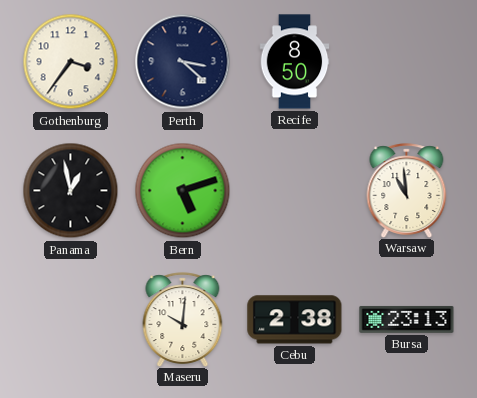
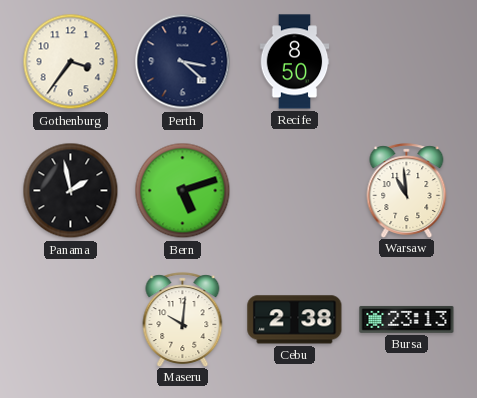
Panama: 12:58 -> 1:58 (71, 191)
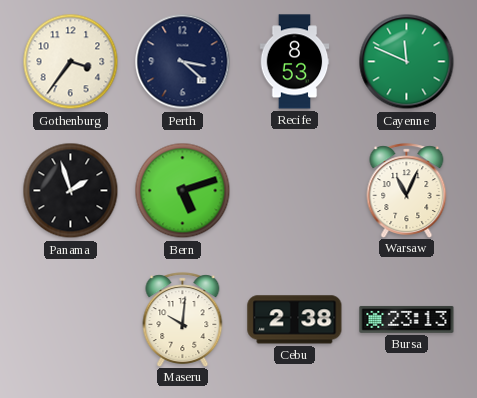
Recife: 8:50 -> 8:53 (295, 62)
Cayenne: none -> 11:49 (407, 62)
Panama: 1:58 -> 1:57 (71, 191)
Warsaw: 10:59 -> 11:04 (407, 190)
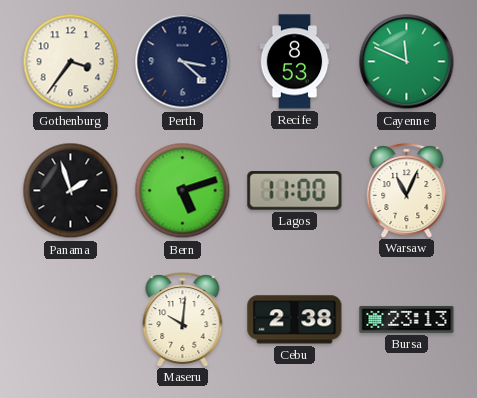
Lagos: none -> 11:00 (295, 191)
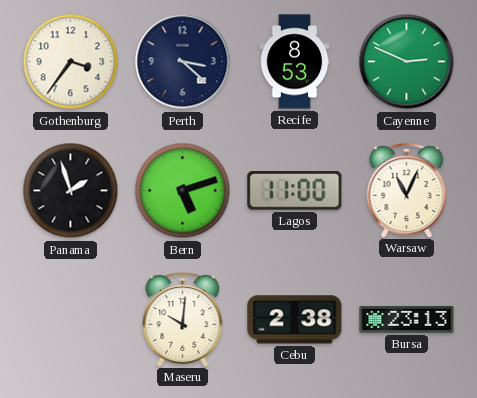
Cayenne: 11:49 -> 2:49 (407, 62)
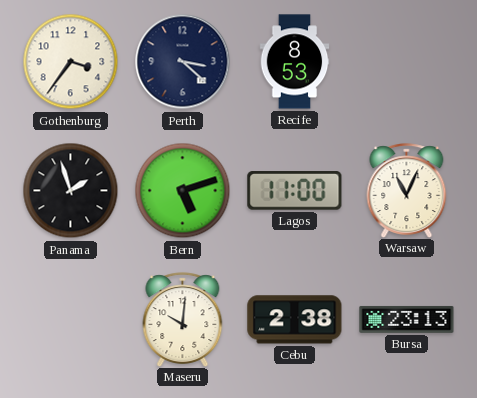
Cayenne: 2:49 -> none (407, 62)
